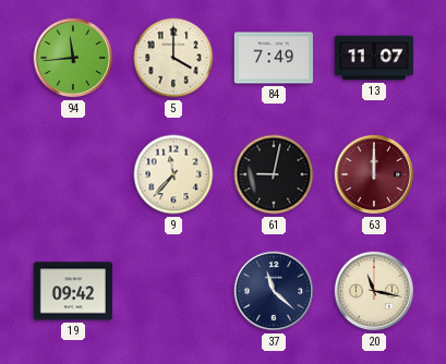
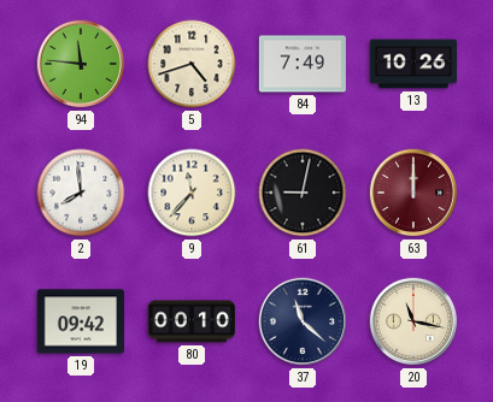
94: 11:44 -> 11:46 (81, 64)
5: 4:00 -> 4:42 (192, 64)
13: 11:07 -> 10:26 (413, 64)
2: none -> 7:59 (81, 193)
80: none -> 00:10 (190, 321)
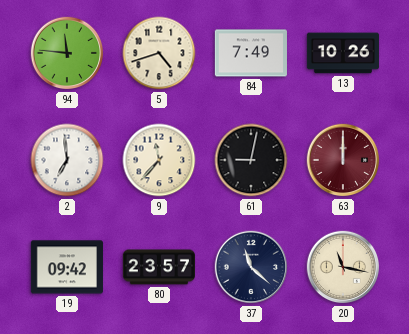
2: 7:59 -> 6:59 (67, 160)
80: 00:10 -> 23:57 (158, 267)
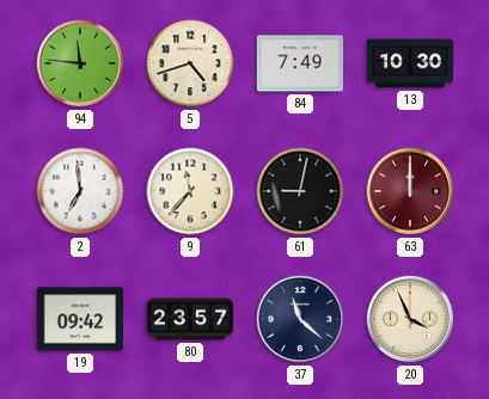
13: 10:26 -> 10:30 (410, 63)
20: 11:17 -> 3:56 (410, 319)
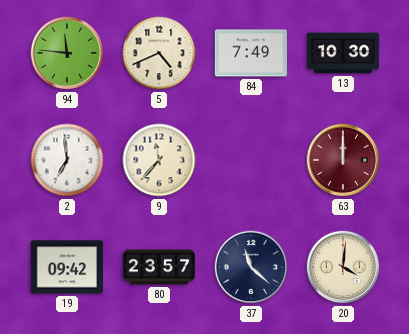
5: 4:42 -> 4:41 (159, 53)
61: 9:02 -> none (300, 191)
20: 3:56 -> 4:01 (343, 267)
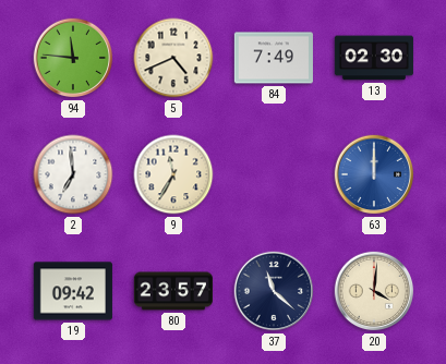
13: 10:30 -> 02:30 (374, 58)
9: 11:37 -> 11:35 (173, 174)
63 dial: burgundy -> blue (374, 174)
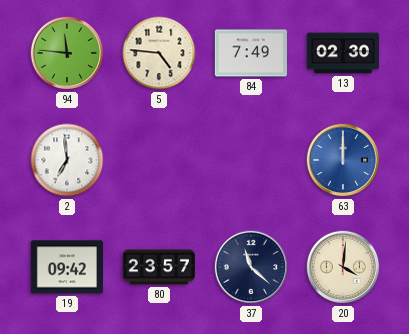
5: 4:41 -> 4:46 (159, 53)
9: 11:35 -> none (173, 174)
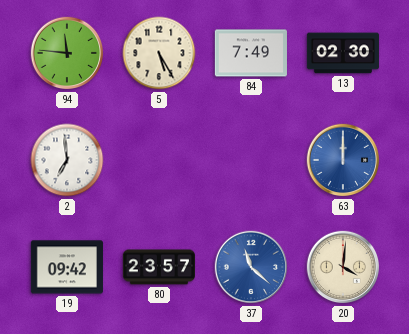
5: 4:46 -> 5:25 (159, 53)
37 dial: navy -> blue (251, 267)
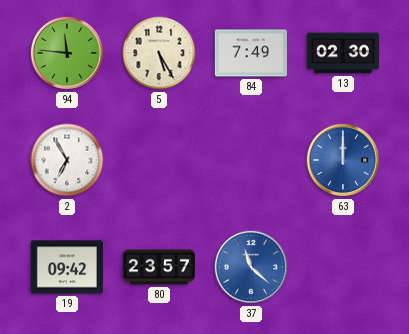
2: 6:59 -> 6:55 (67, 160)
20: 4:01 -> none (343, 267)
